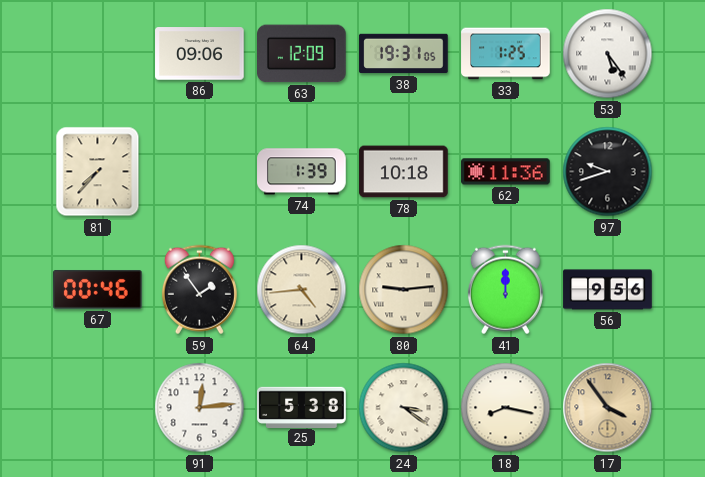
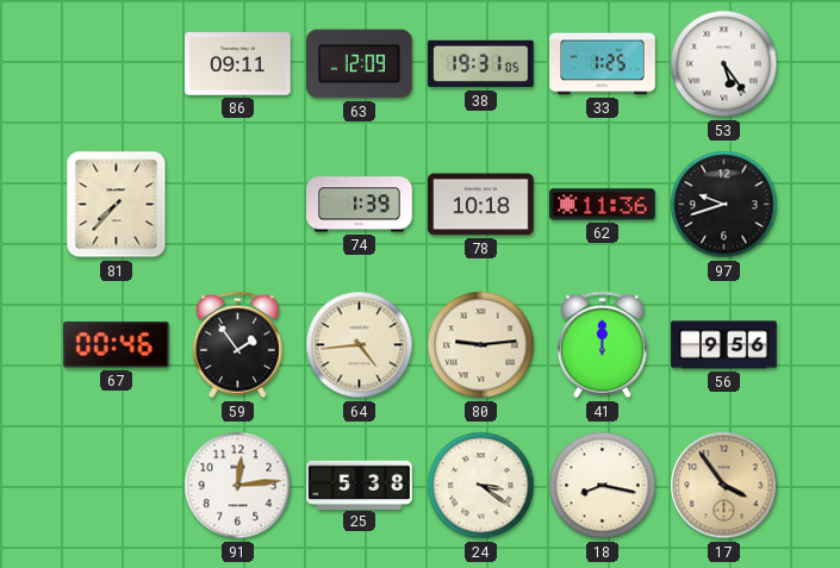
86: 09:06 -> 09:11 (238, 64)
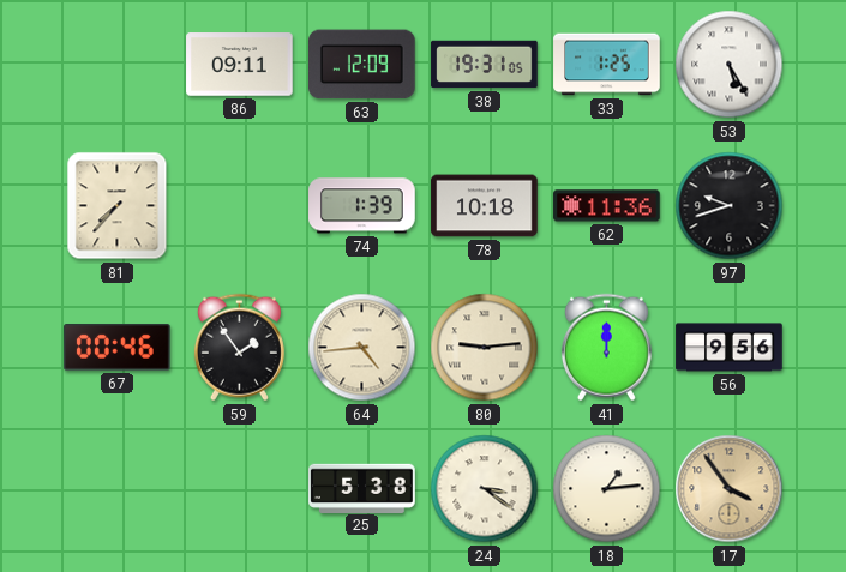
53: 5:24 -> 5:25 (730, 65)
91: 12:14 -> none (238, 486)
18: 8:17 -> 1:14 (607, 489)
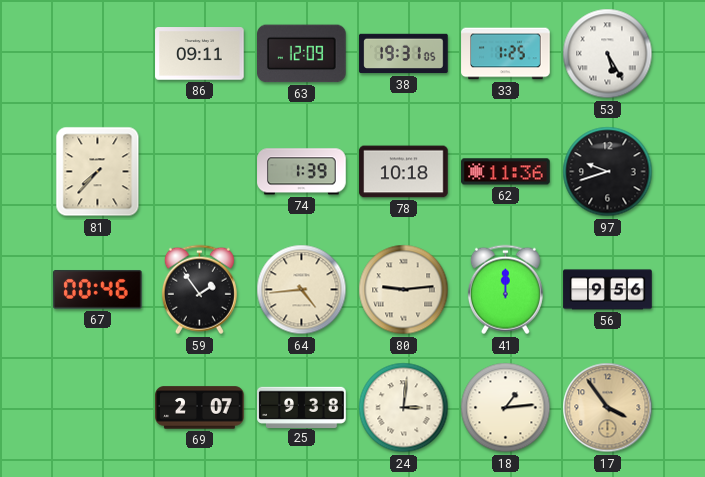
69: none -> 2:07 (200, 408)
25: 5:38 -> 9:38 (302, 407)
24: 3:21 -> 3:01 (404, 408)
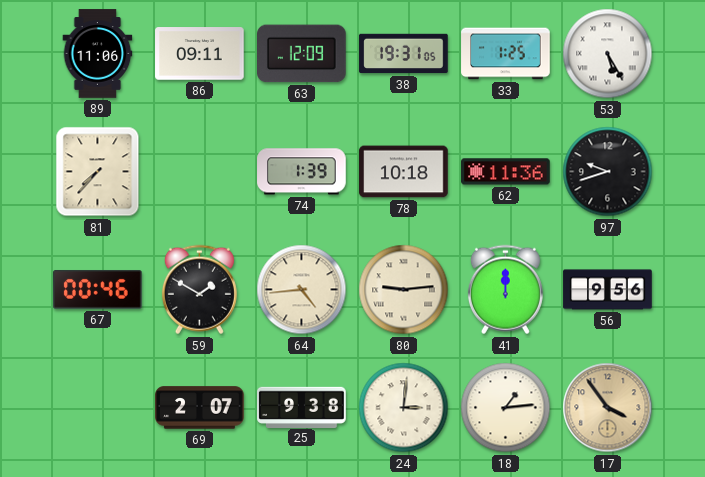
89: none -> 11:06 (98, 54)
59: 1:54 -> 1:50 (199, 290)
